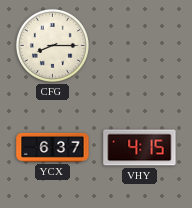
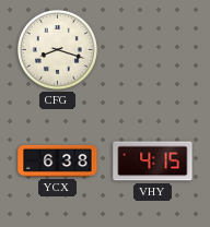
CFG: 8:15 -> 8:18 (57, 49)
YCX: 6:37 -> 6:38 (58, 160)
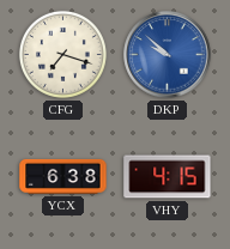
CFG: 8:18 -> 7:18 (62, 54)
DKP: none -> 9:52 (168, 55)
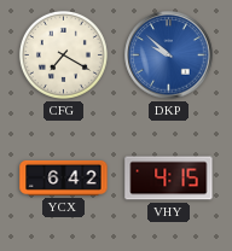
CFG: 7:18 -> 7:20 (63, 54)
YCX: 6:38 -> 6:42 (64, 177)
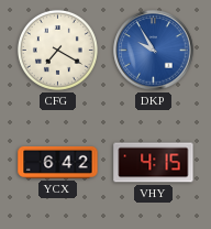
DKP: 9:52 -> 9:55 (154, 51)
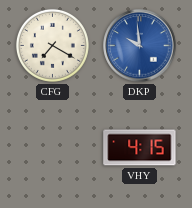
DKP: 9:55 -> 9:59 (140, 46)
YCX: 6:42 -> none (58, 162)
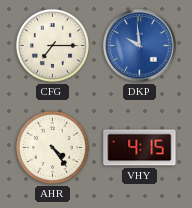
CFG: 7:20 -> 7:15 (52, 45)
AHR: none -> 4:24 (52, 147)
